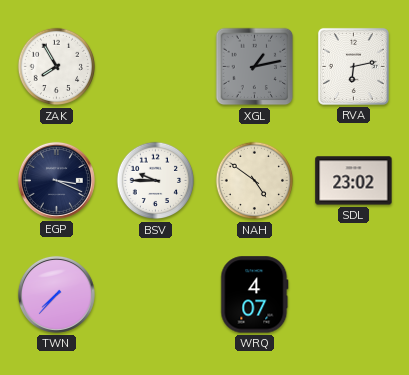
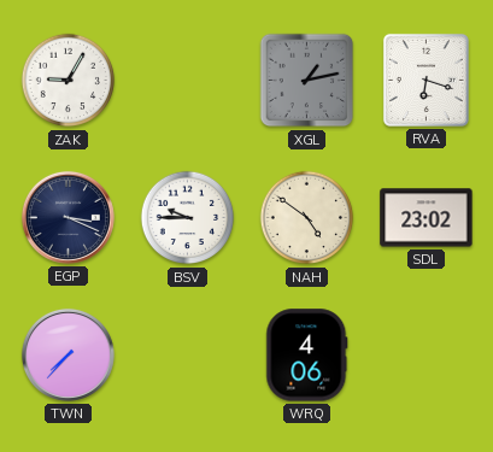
ZAK: 7:55 -> 9:05 (69, 81)
RVA: 6:13 -> 6:18 (425, 80)
WRQ: 4:07 -> 4:06 (307, 356)
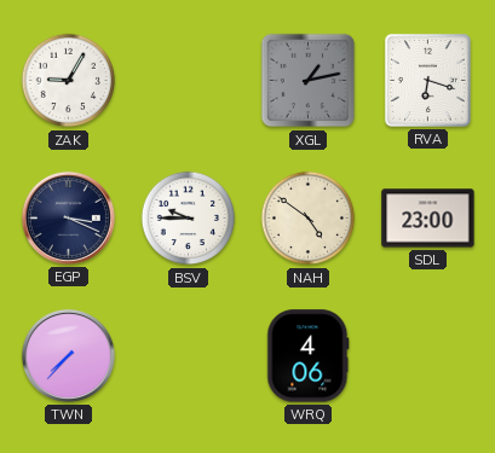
SDL: 23:02 -> 23:00 (428, 219)
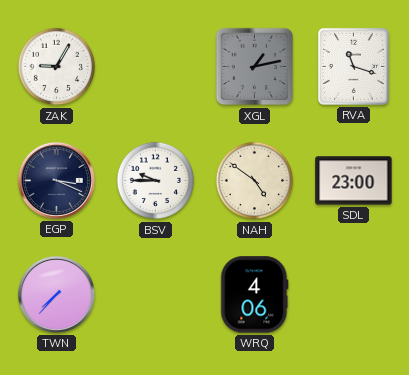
RVA: 6:18 -> 11:18 (353, 66)
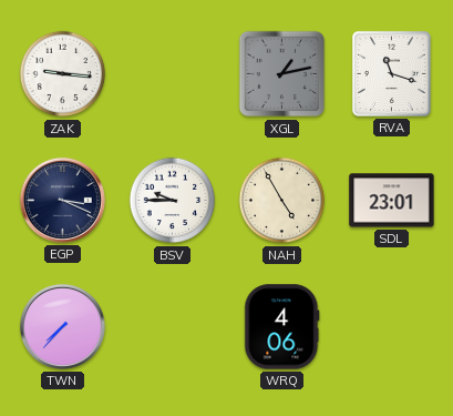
ZAK: 9:05 -> 9:16 (63, 74)
NAH: 4:51 -> 4:55 (282, 201)
SDL: 23:00 -> 23:01 (392, 201)
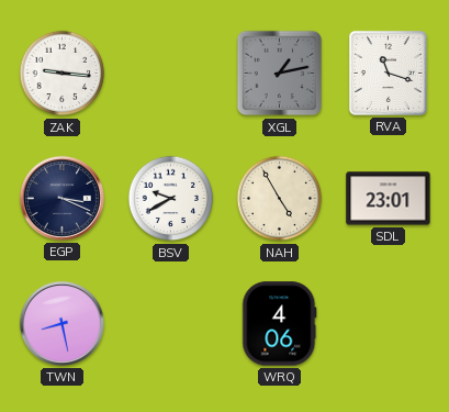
BSV: 9:45 -> 9:40 (171, 199)
TWN: 7:37 -> 8:28 (61, 323)
